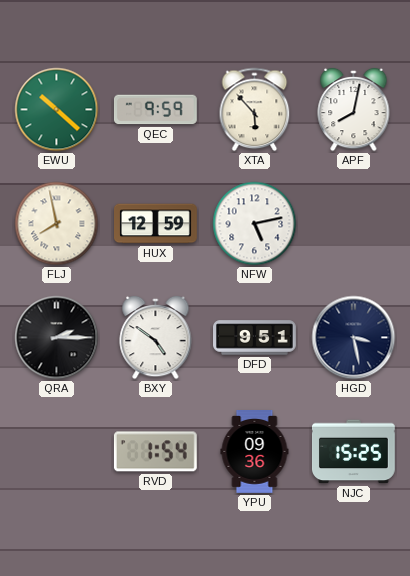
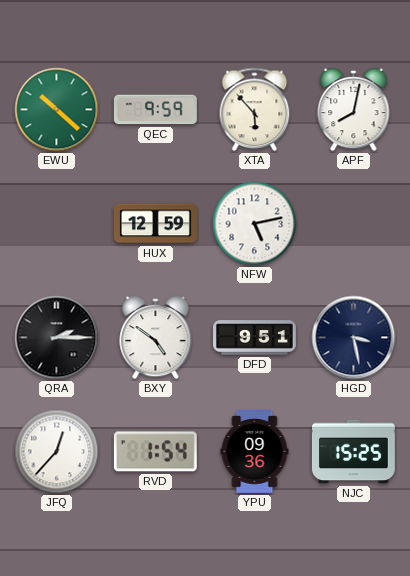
FLJ: 7:58 -> none (57, 224)
JFQ: none -> 12:37 (57, 452)
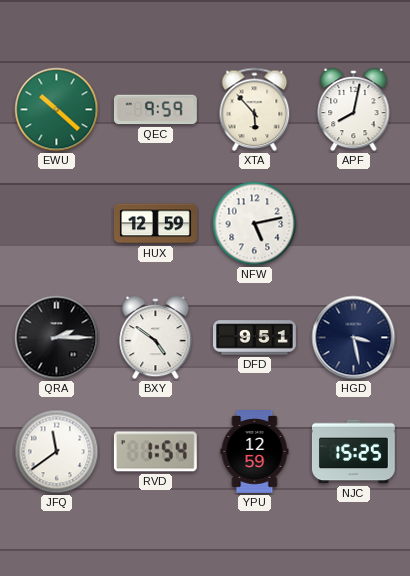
JFQ: 12:37 -> 11:39 (57, 452)
YPU: 09:36 -> 12:59 (255, 452)
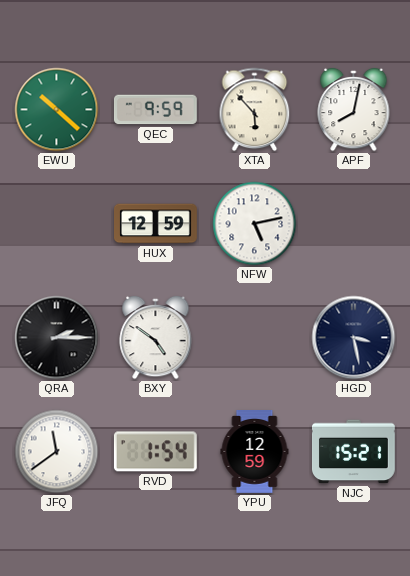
DFD: 9:51 -> none (255, 338)
NJC: 15:25 -> 15:21 (353, 452)
